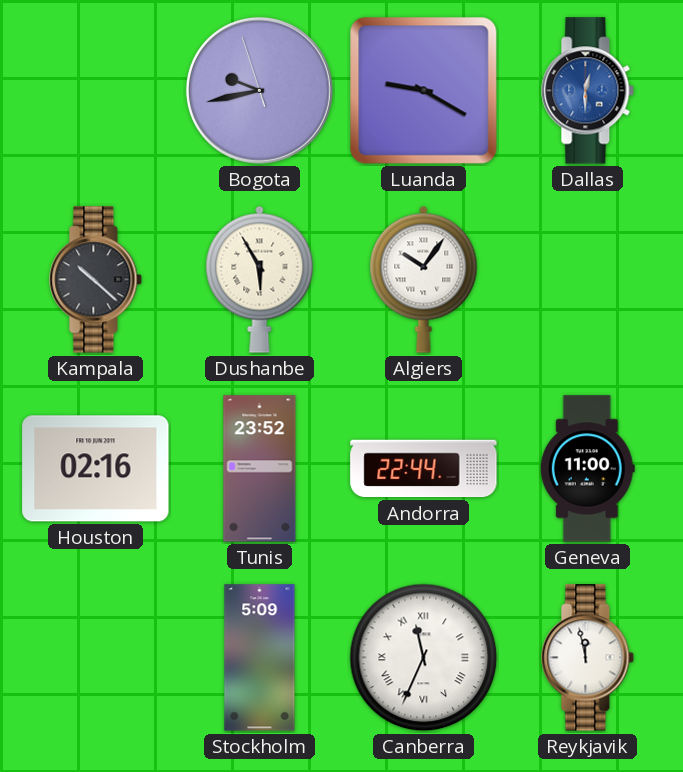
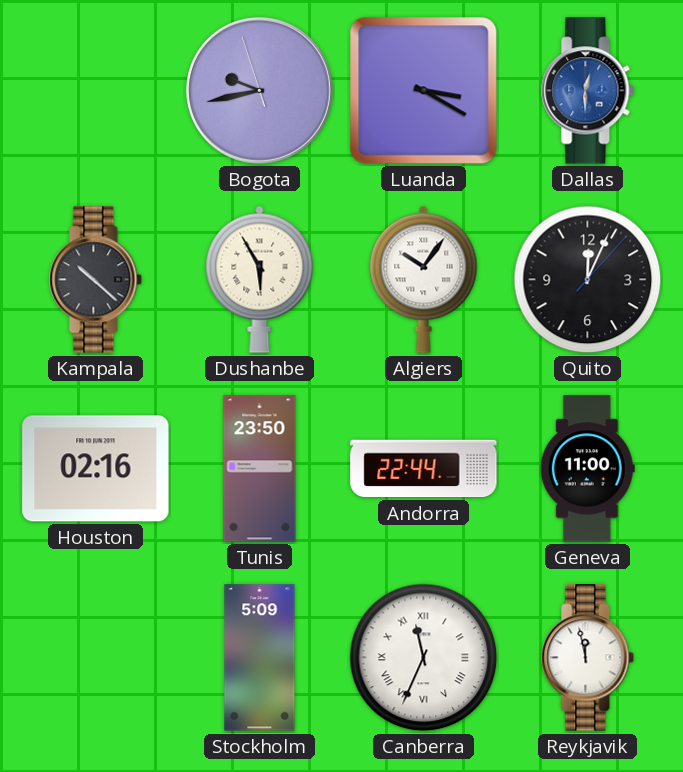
Luanda: 9:20 -> 3:20 (424, 91)
Quito: none -> 12:04 (588, 280)
Tunis: 23:52 -> 23:50 (260, 469)
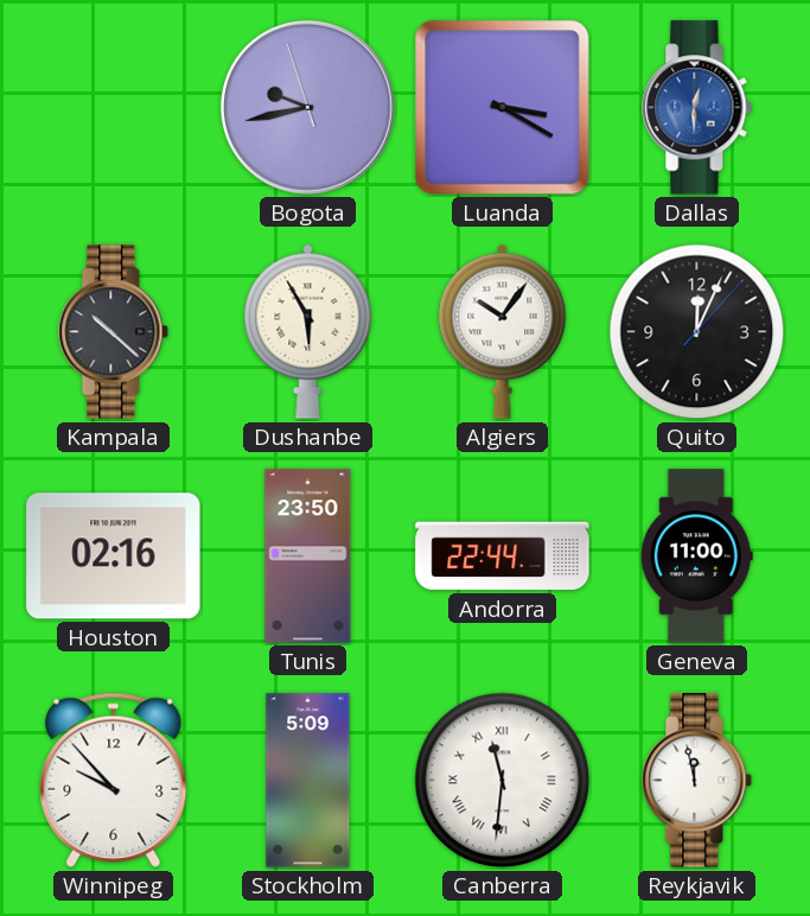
Winnipeg: none -> 9:53 (114, 780)
Canberra: 11:34 -> 11:31 (503, 781)
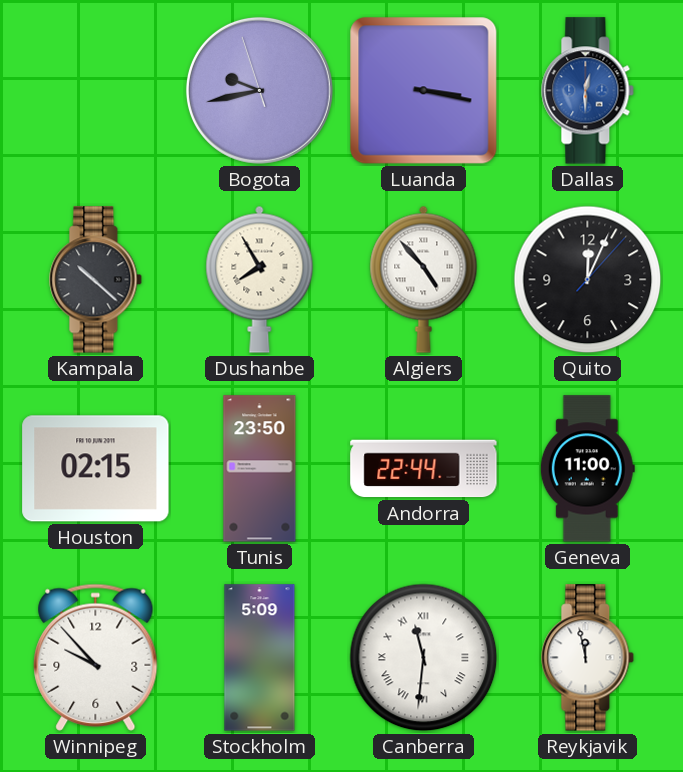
Luanda: 3:20 -> 3:17 (424, 91)
Dushanbe: 5:55 -> 7:55 (260, 279)
Algiers: 10:06 -> 4:53 (424, 279)
Houston: 02:16 -> 02:15 (96, 469)
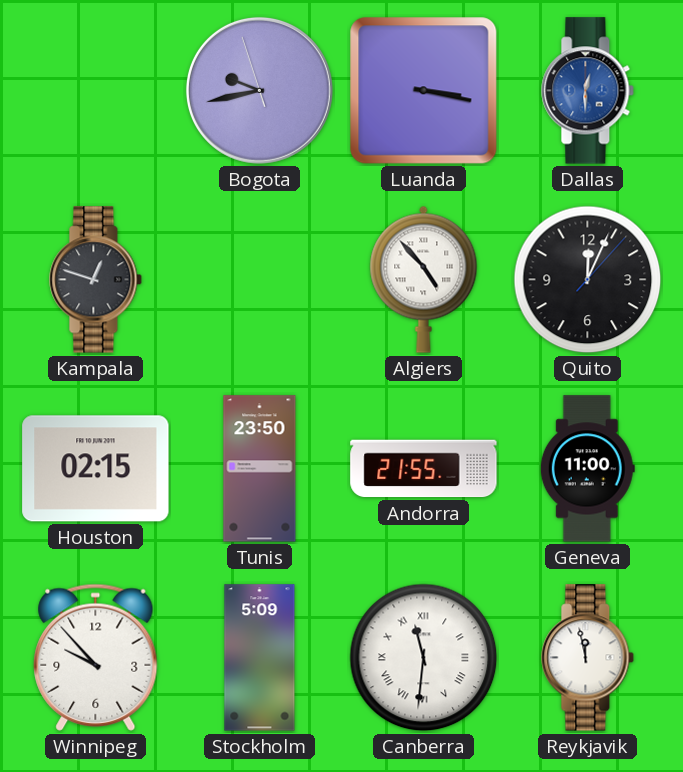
Kampala: 10:22 -> 12:48 (96, 280)
Dushanbe: 7:55 -> none (260, 279)
Andorra: 22:44 -> 21:55 (424, 469)
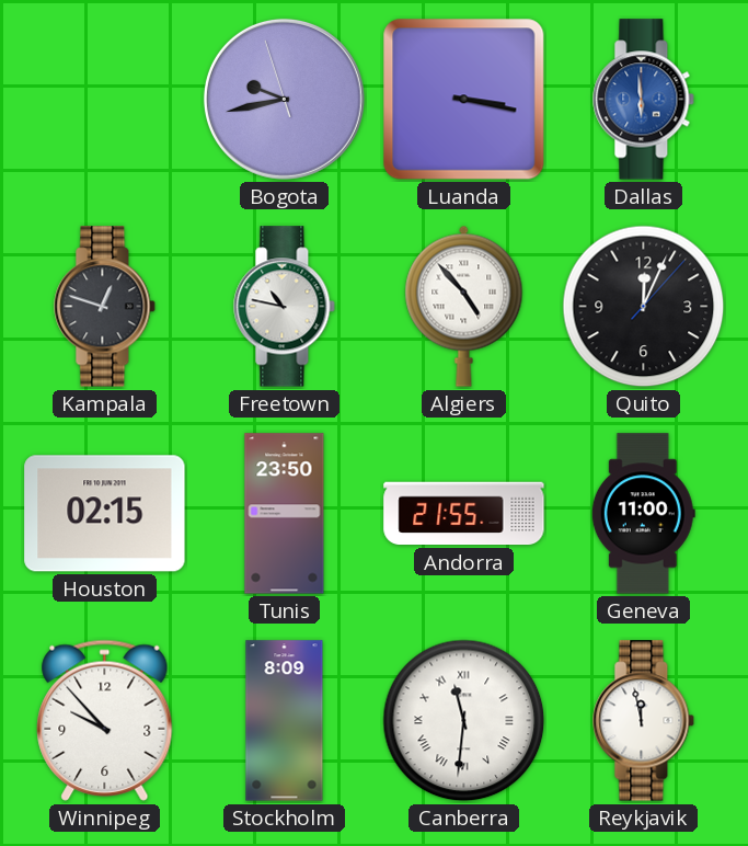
Dallas: 12:30 -> 5:59 (644, 100)
Freetown: none -> 10:47 (285, 307)
Stockholm: 5:09 -> 8:09 (285, 721)
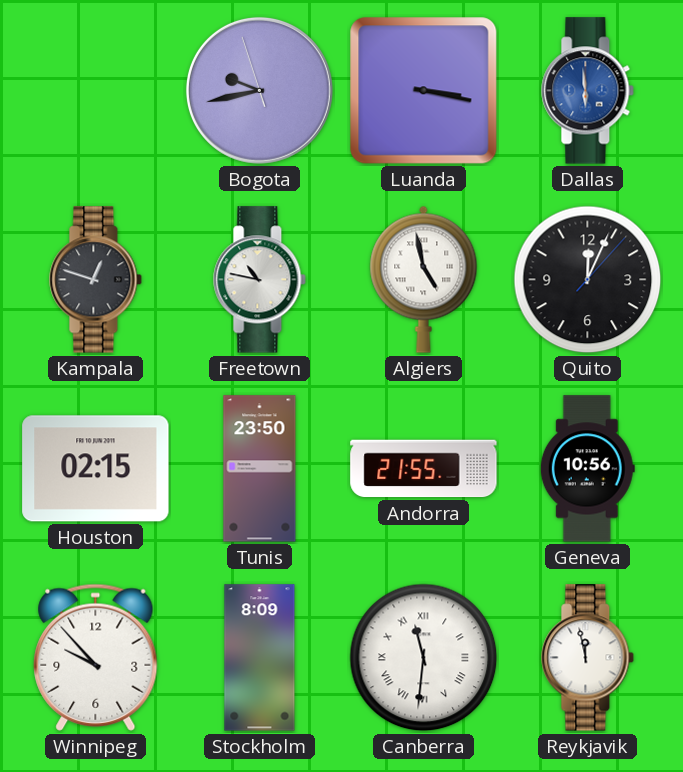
Algiers: 4:53 -> 4:58 (424, 279)
Geneva: 11:00 -> 10:56 (587, 469)
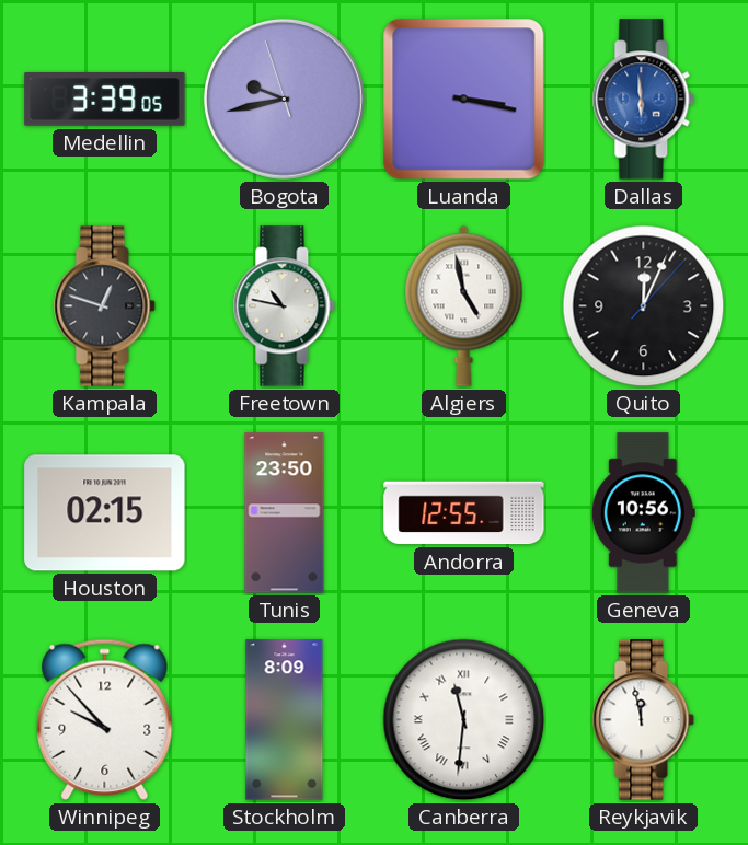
Medellin: none -> 3:39 (105, 100)
Andorra: 21:55 -> 12:55 (464, 513)
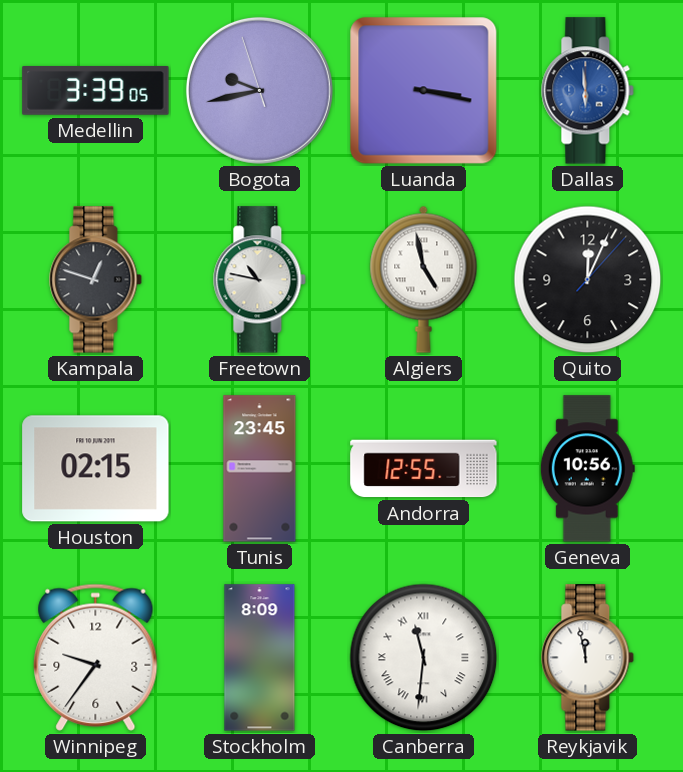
Tunis: 23:50 -> 23:45 (260, 469)
Winnipeg: 9:53 -> 9:36 (96, 657)
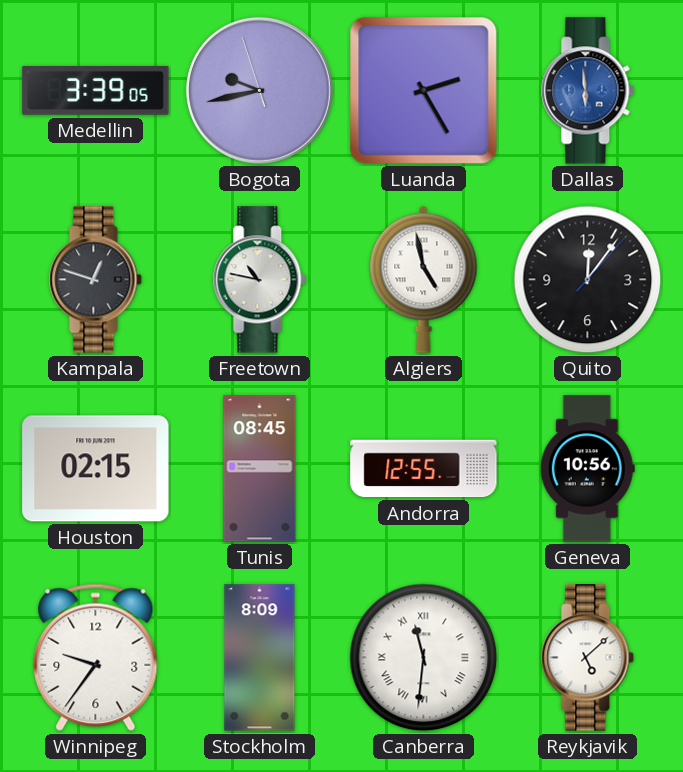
Luanda: 3:17 -> 2:25 (424, 91)
Quito: 12:04 -> 12:06 (588, 280)
Tunis: 23:45 -> 08:45 (260, 469)
Reykjavik: 11:58 -> 5:08 (588, 658)
